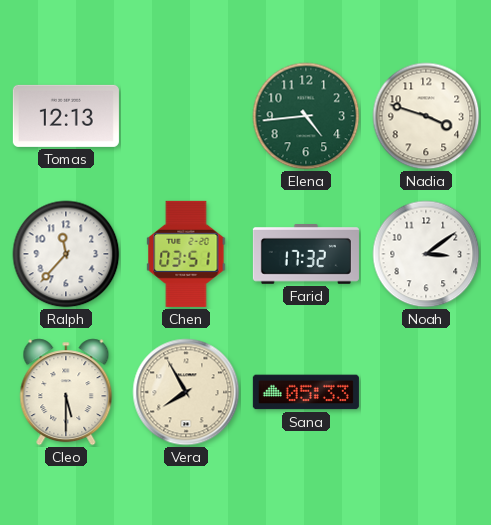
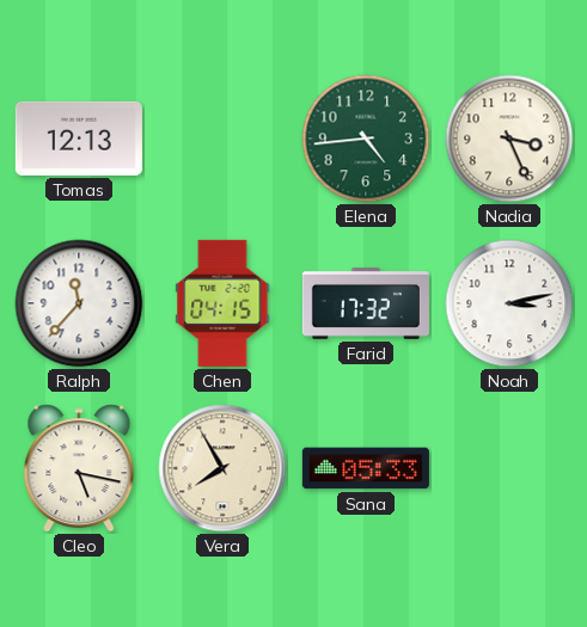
Nadia: 3:48 -> 3:26 (509, 139)
Chen: 03:51 -> 04:15 (222, 303)
Noah: 3:09 -> 3:13 (509, 303)
Cleo: 5:30 -> 5:17 (79, 468)
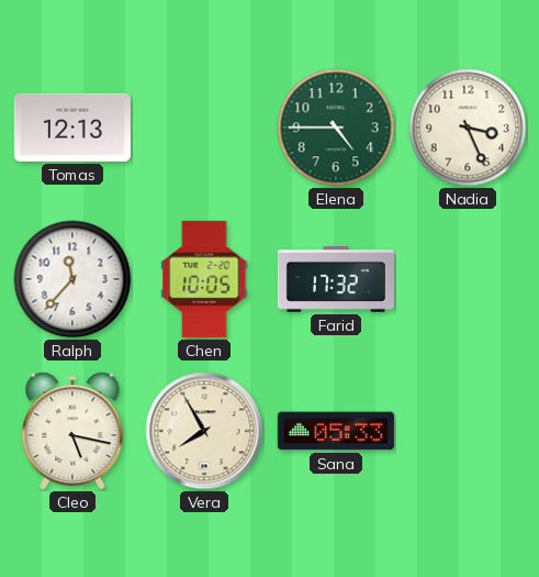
Elena: 4:44 -> 4:45 (336, 127)
Chen: 04:15 -> 10:05 (204, 279)
Noah: 3:13 -> none (509, 303)
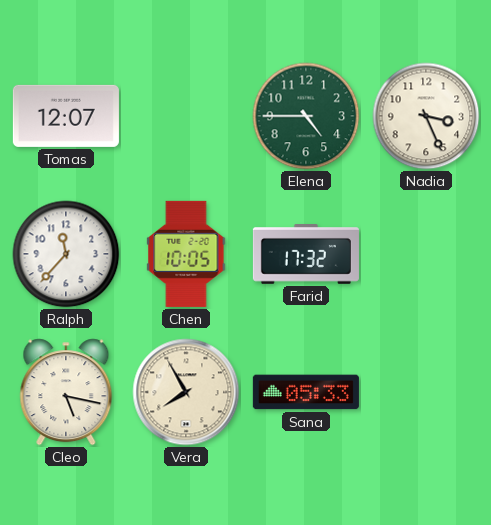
Tomas: 12:13 -> 12:07 (66, 116)
